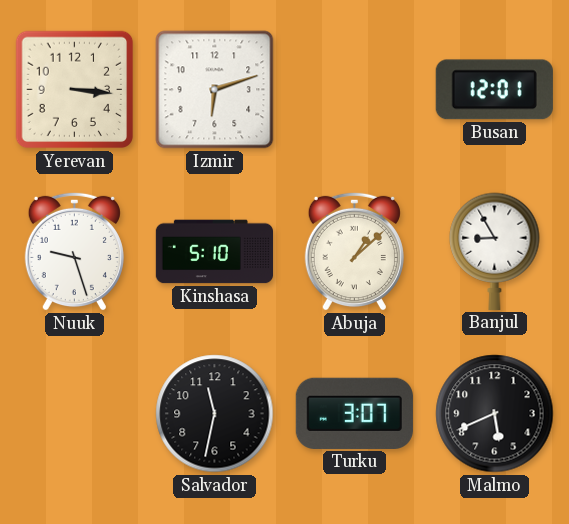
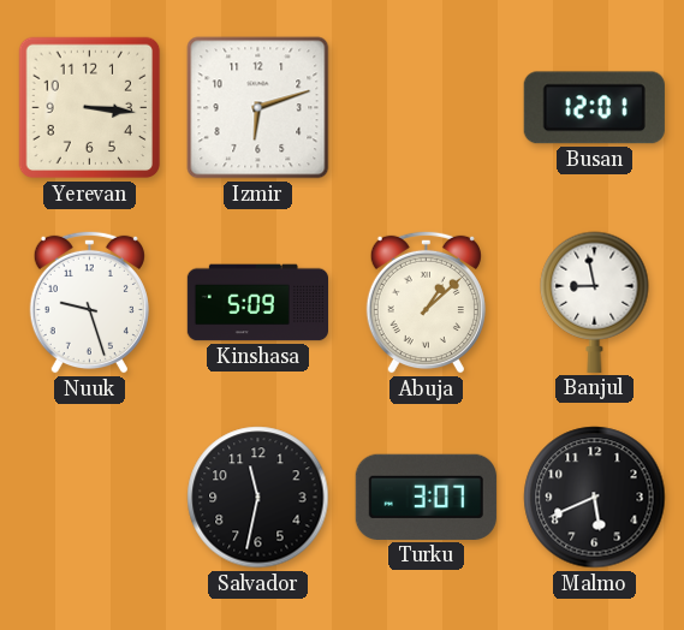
Kinshasa: 5:10 -> 5:09 (257, 303)
Banjul: 8:55 -> 8:58 (595, 302)
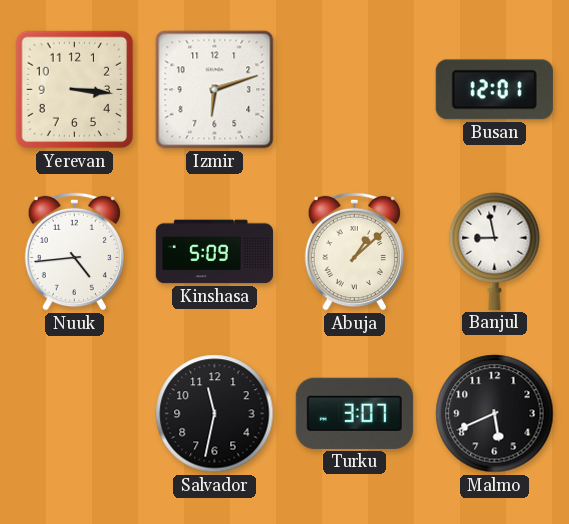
Nuuk: 9:27 -> 4:44 (74, 251)
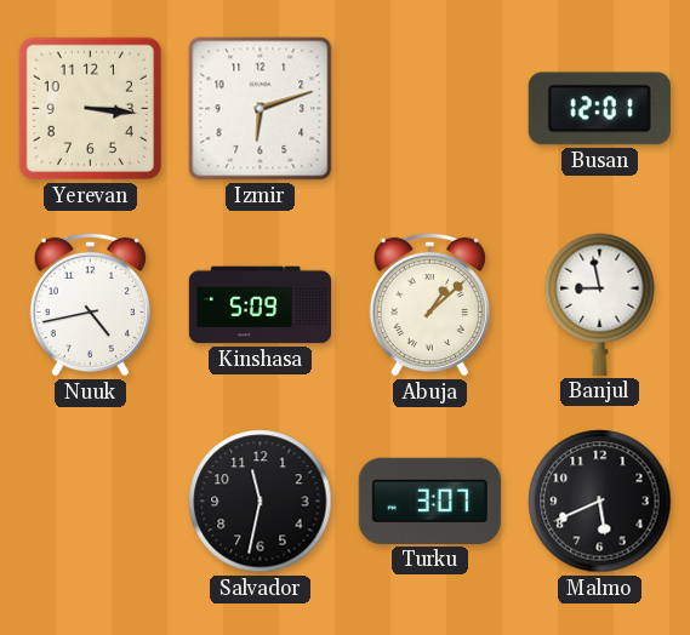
Nuuk: 4:44 -> 4:43 (90, 304)
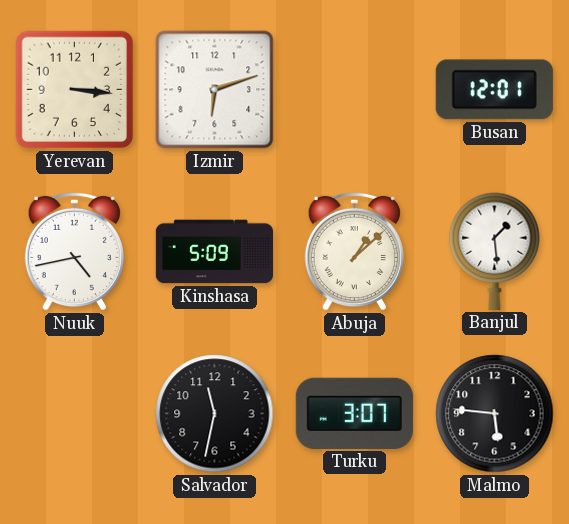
Banjul: 8:58 -> 1:29 (495, 251)
Malmo: 5:41 -> 5:46 (495, 414)
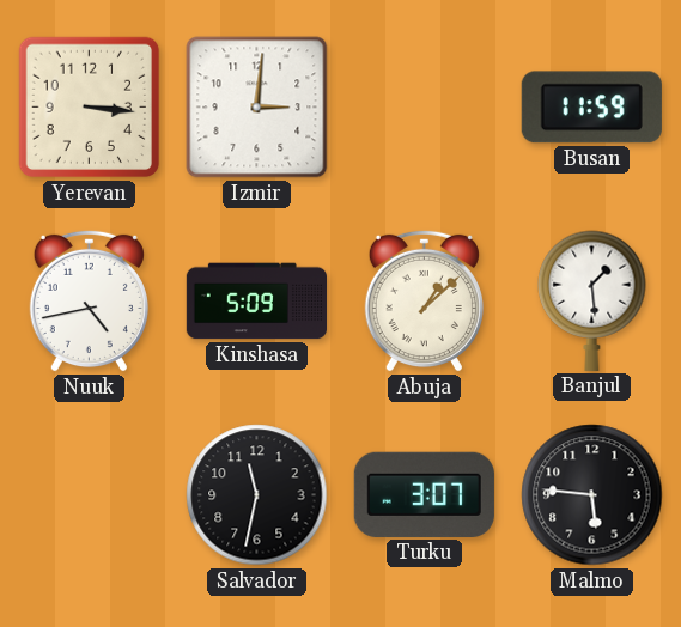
Izmir: 6:12 -> 3:01 (257, 108)
Busan: 12:01 -> 11:59 (591, 108)
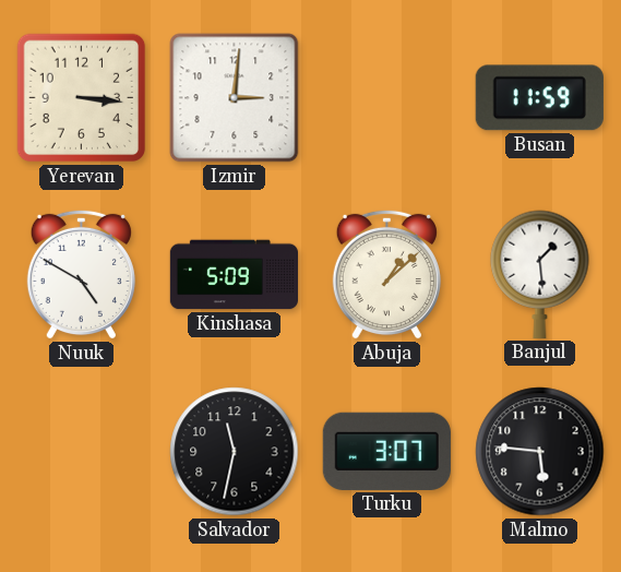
Nuuk: 4:43 -> 4:50 (81, 274)
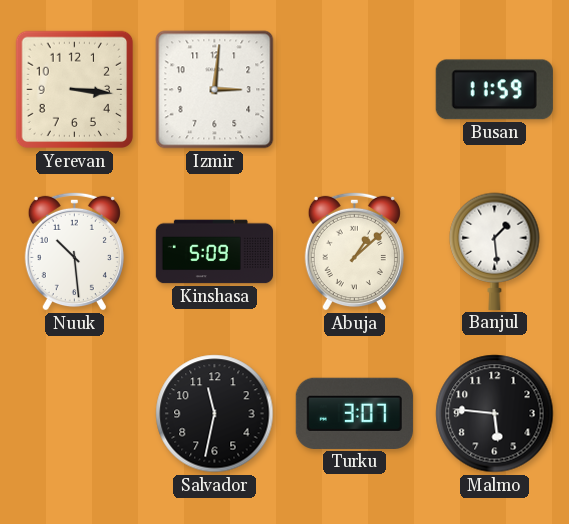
Nuuk: 4:50 -> 10:29 (74, 251)
